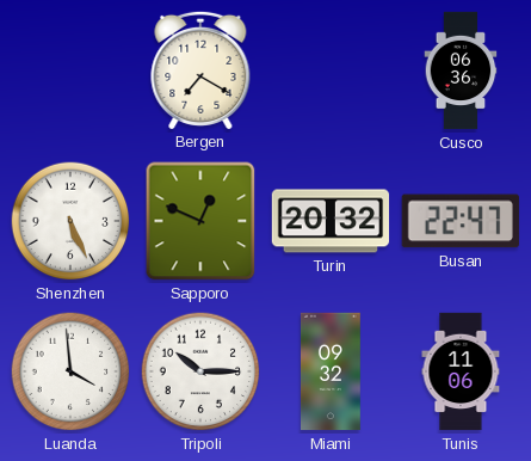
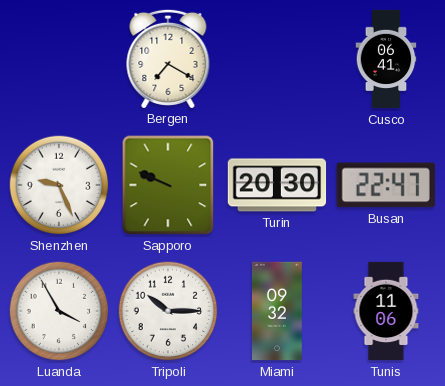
Cusco: 06:36 -> 06:41 (386, 59)
Shenzhen: 5:26 -> 9:26 (59, 185)
Sapporo: 12:49 -> 9:49 (168, 185)
Turin: 20:32 -> 20:30 (277, 185)
Luanda: 3:59 -> 3:55 (59, 311)
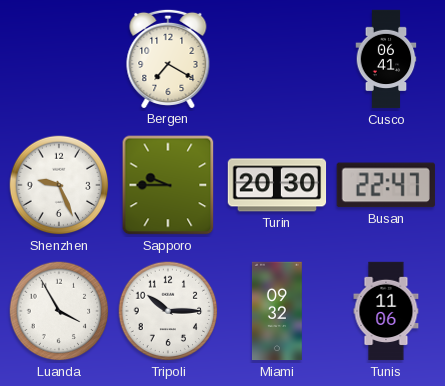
Sapporo: 9:49 -> 9:45 (168, 185)
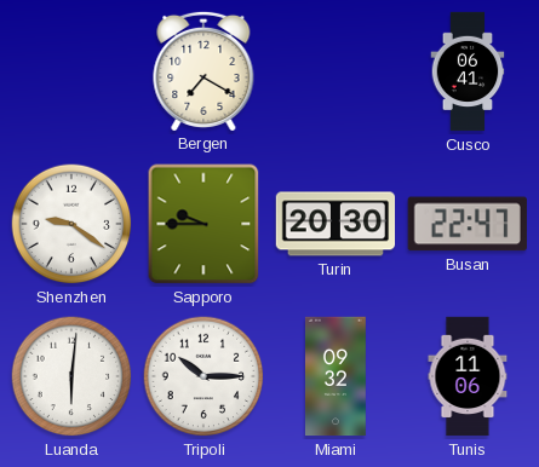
Shenzhen: 9:26 -> 9:21 (71, 224)
Luanda: 3:55 -> 6:01 (71, 376)
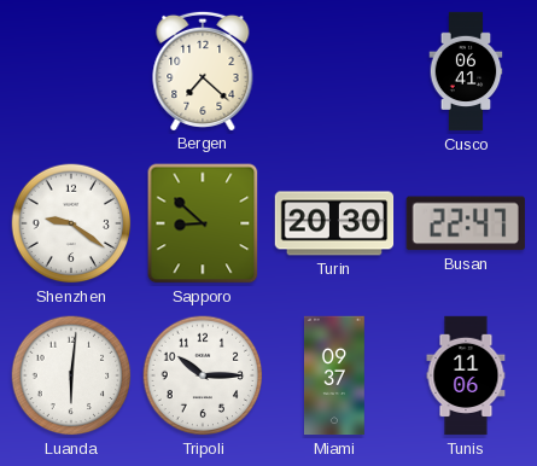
Bergen: 7:20 -> 7:22 (203, 70)
Sapporo: 9:45 -> 8:52 (203, 223)
Miami: 09:32 -> 09:37 (334, 375)
